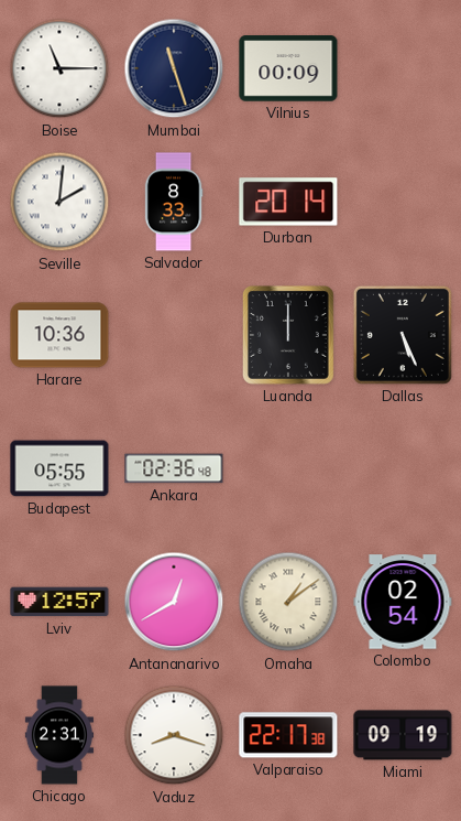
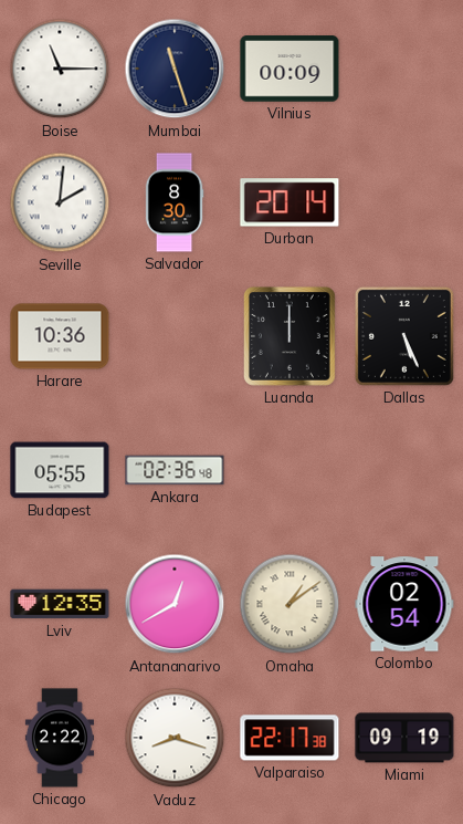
Salvador: 8:33 -> 8:30 (175, 202)
Lviv: 12:57 -> 12:35 (60, 604)
Chicago: 2:31 -> 2:22 (60, 738)
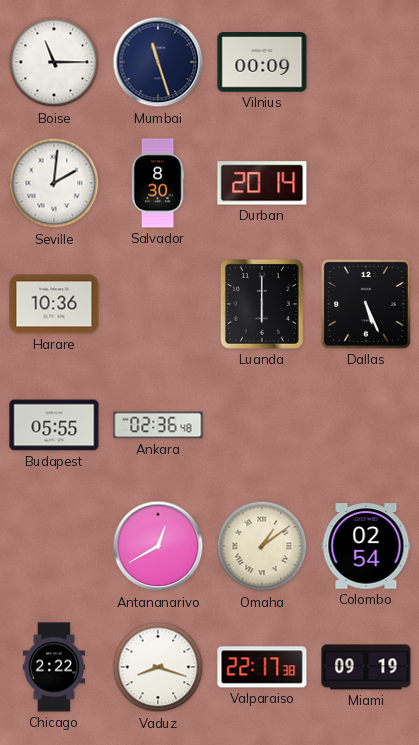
Luanda: 12:00 -> 6:00 (262, 305)
Lviv: 12:35 -> none (60, 604)
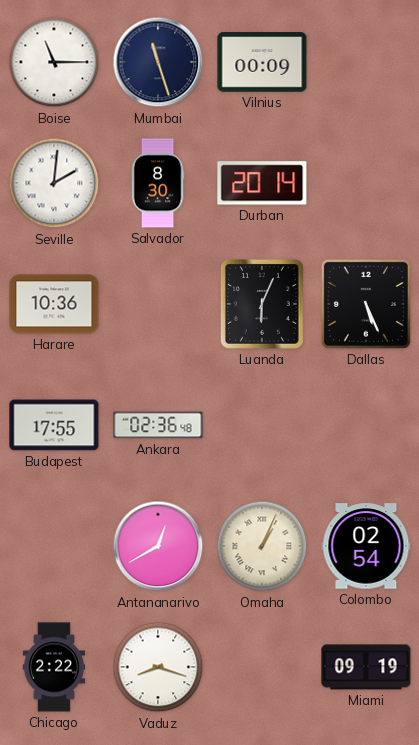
Luanda: 6:00 -> 6:04 (262, 305)
Budapest: 05:55 -> 17:55 (54, 425)
Omaha: 1:09 -> 1:04 (262, 546)
Valparaiso: 22:17 -> none (262, 667)
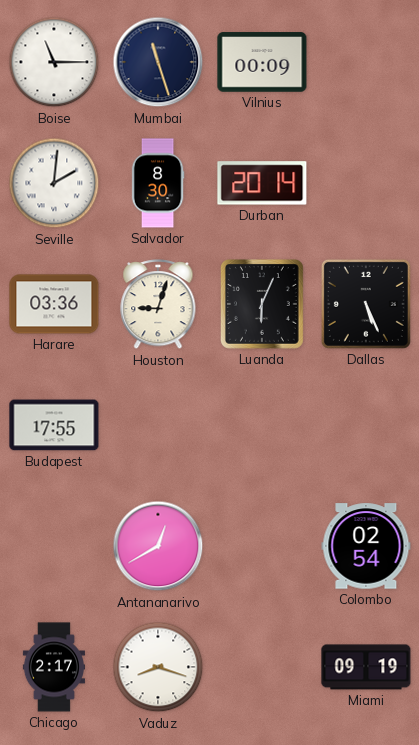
Harare: 10:36 -> 03:36 (54, 304)
Houston: none -> 9:03 (158, 305)
Ankara: 02:36 -> none (158, 425)
Omaha: 1:04 -> none (262, 546)
Chicago: 2:22 -> 2:17 (54, 667)
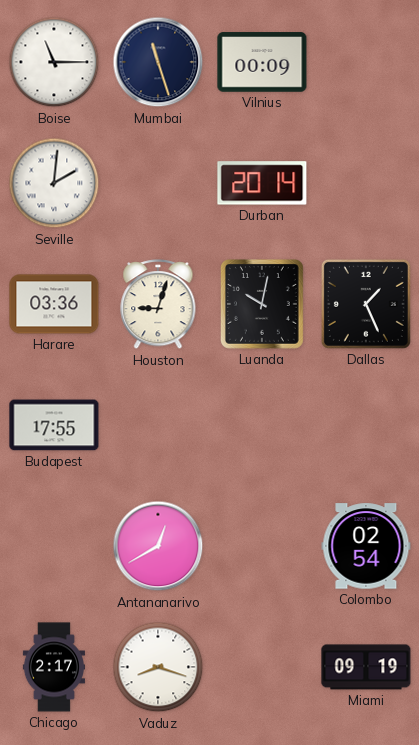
Salvador: 8:30 -> none (158, 183)
Luanda: 6:04 -> 10:02 (262, 305)
Dallas: 5:26 -> 1:26 (366, 304)
